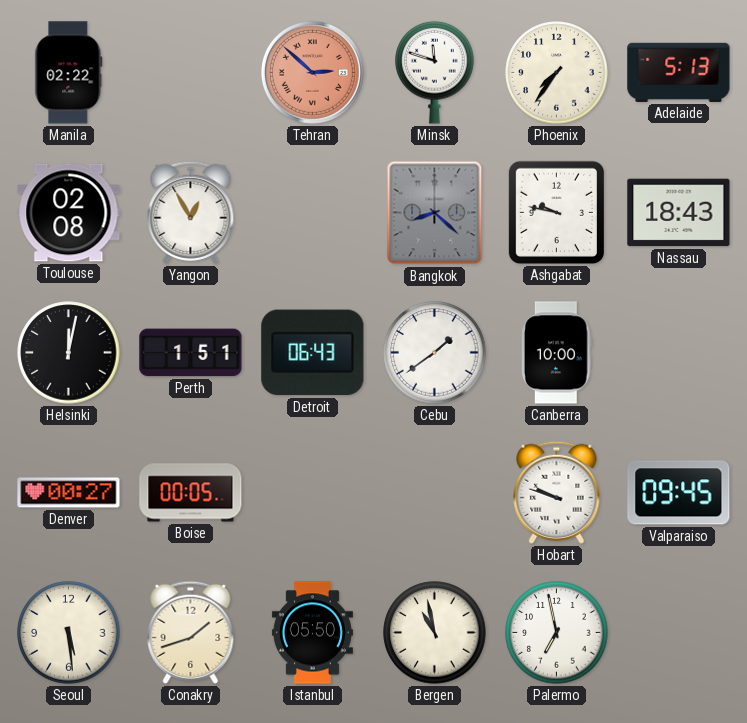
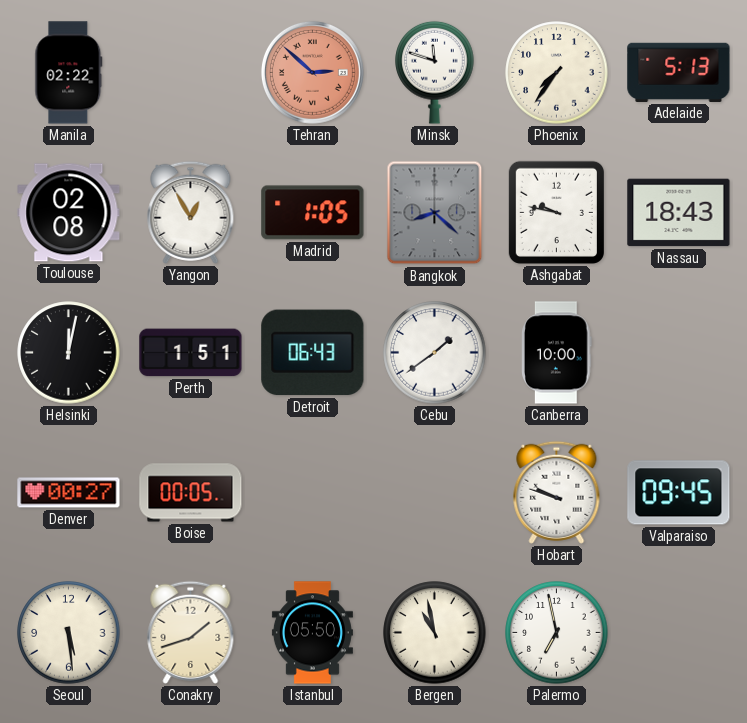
Madrid: none -> 1:05 (313, 213)
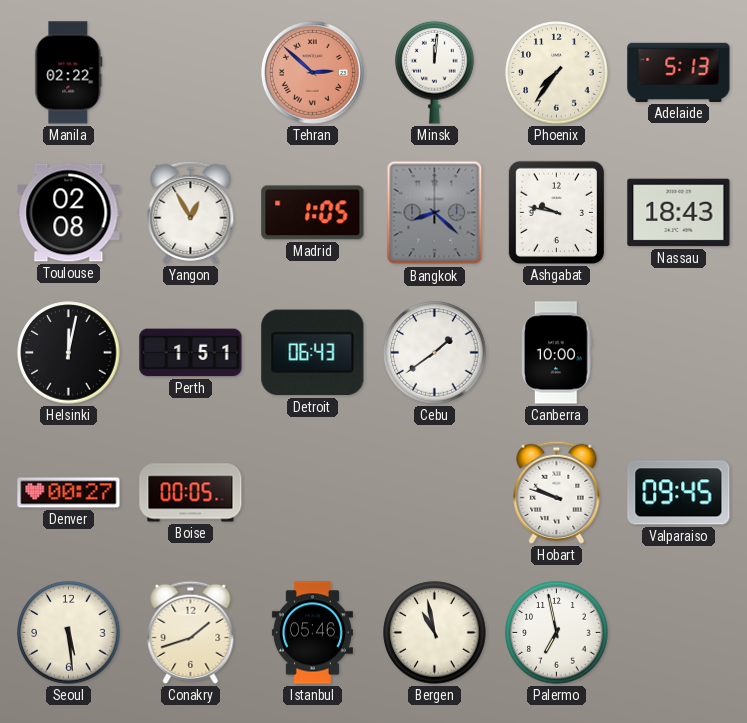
Minsk: 11:48 -> 12:01 (435, 72)
Istanbul: 05:50 -> 05:46 (312, 633)
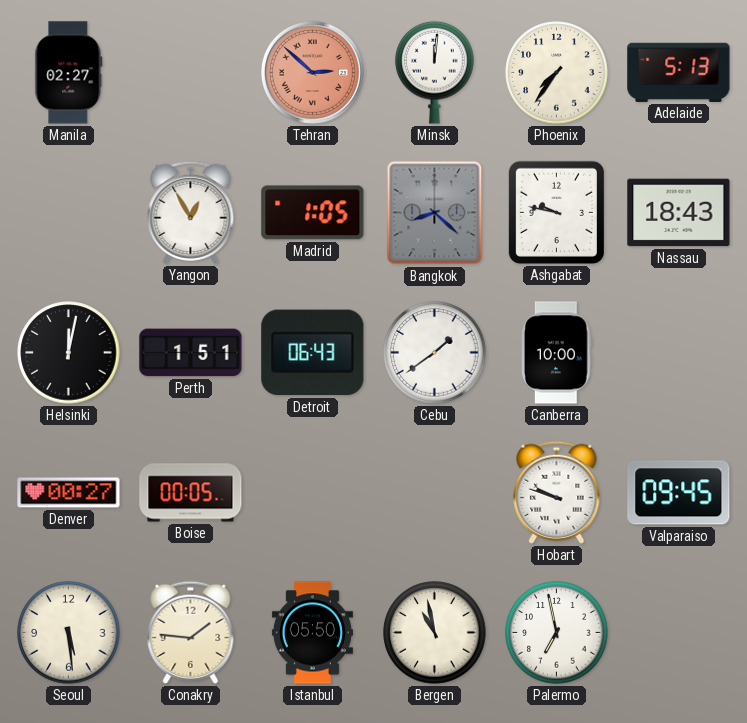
Manila: 02:22 -> 02:27 (69, 73)
Toulouse: 02:08 -> none (69, 213)
Conakry: 1:42 -> 1:46 (191, 632)
Istanbul: 05:46 -> 05:50 (312, 633)
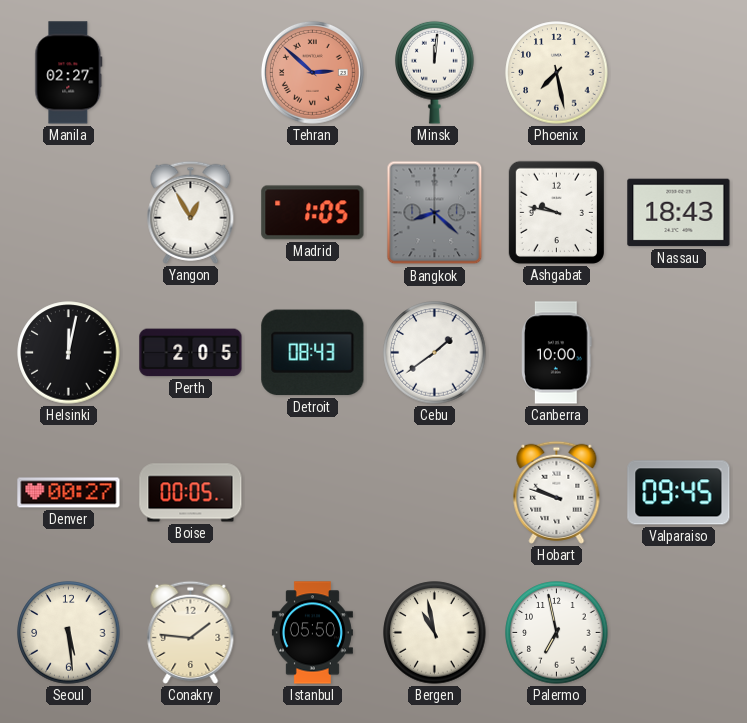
Phoenix: 7:36 -> 7:28 (557, 73)
Adelaide: 5:13 -> none (679, 72)
Perth: 1:51 -> 2:05 (191, 353)
Detroit: 06:43 -> 08:43 (313, 353)
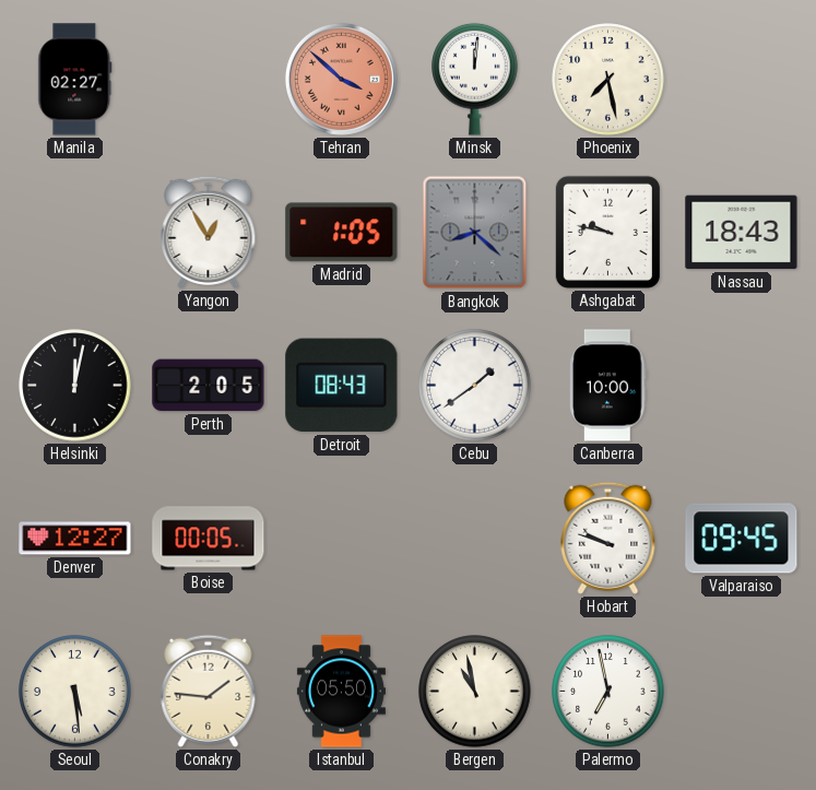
Tehran: 2:52 -> 3:52 (341, 79)
Denver: 00:27 -> 12:27 (75, 539)
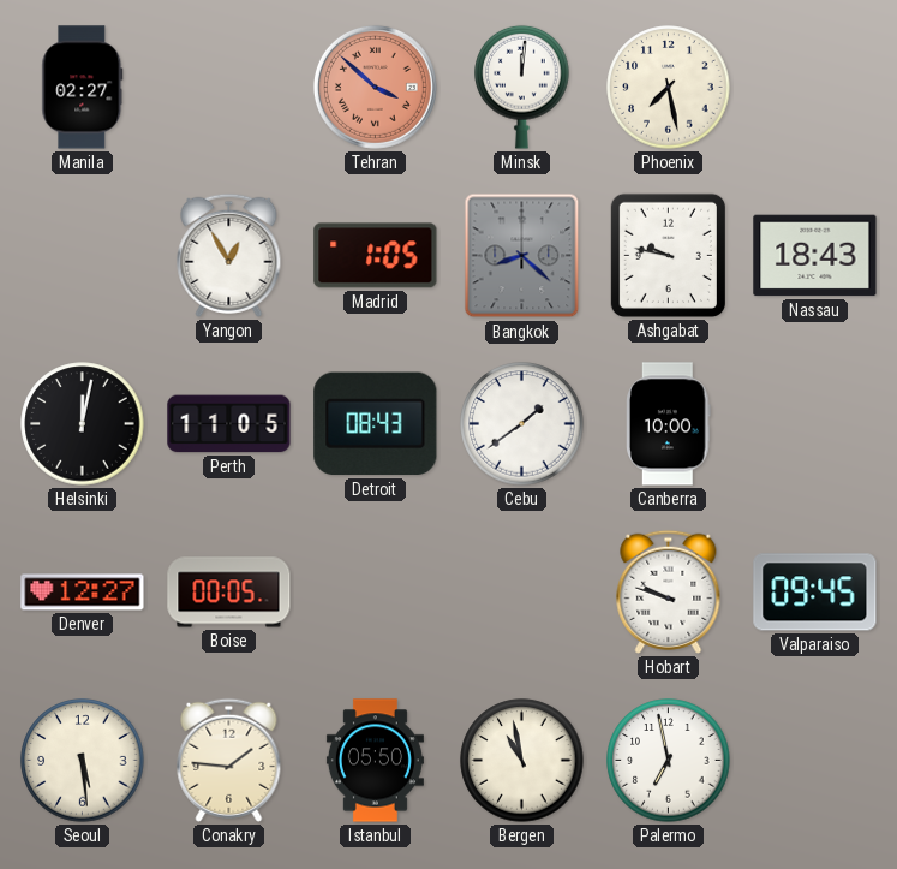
Perth: 2:05 -> 11:05 (229, 424)
